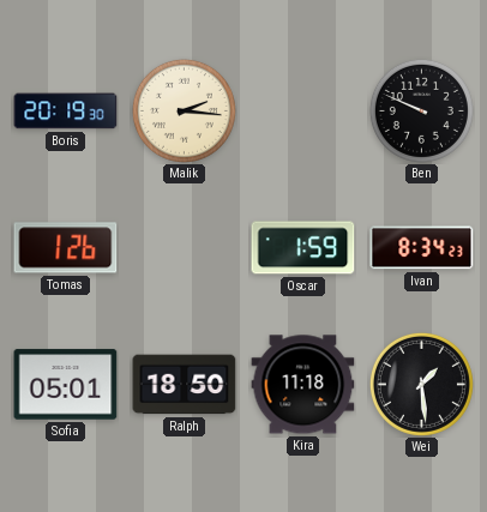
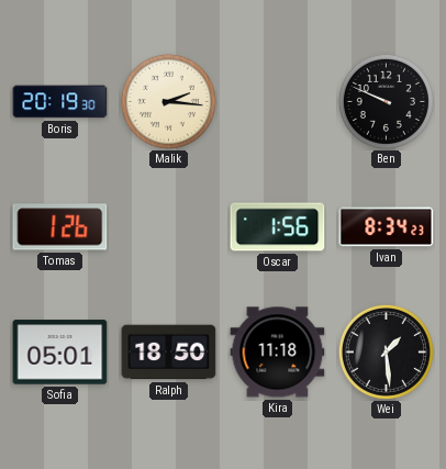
Oscar: 1:59 -> 1:56 (278, 227)
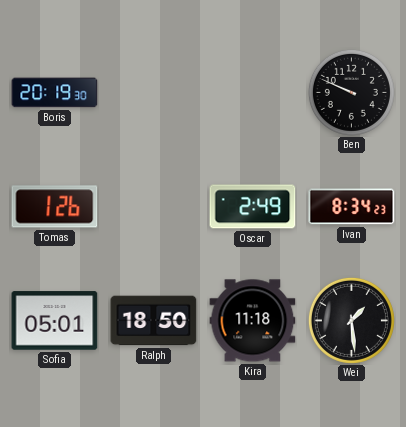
Malik: 2:16 -> none (168, 101)
Oscar: 1:56 -> 2:49 (253, 207)
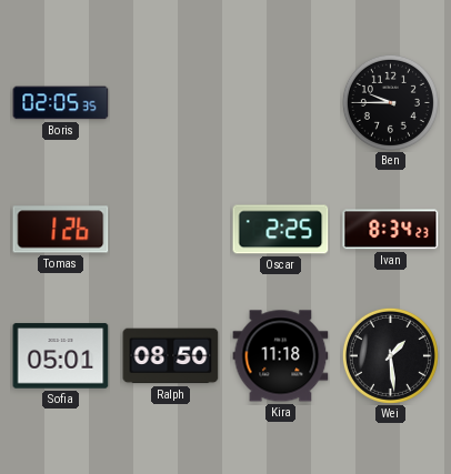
Boris: 20:19 -> 02:05 (61, 103)
Ben: 9:49 -> 9:45 (390, 102)
Oscar: 2:49 -> 2:25 (281, 230)
Ralph: 18:50 -> 08:50 (171, 356)
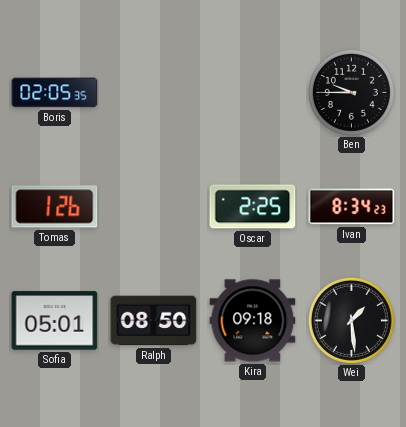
Kira: 11:18 -> 09:18 (253, 321)
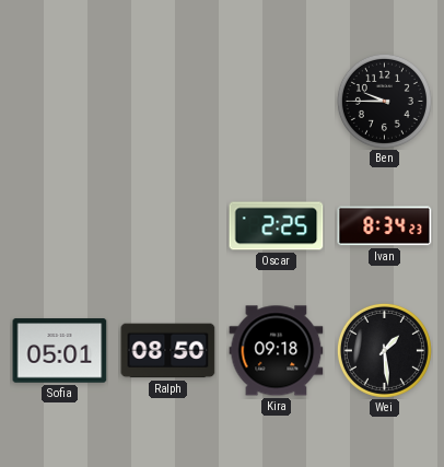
Boris: 02:05 -> none (55, 93)
Tomas: 1:26 -> none (55, 207)
